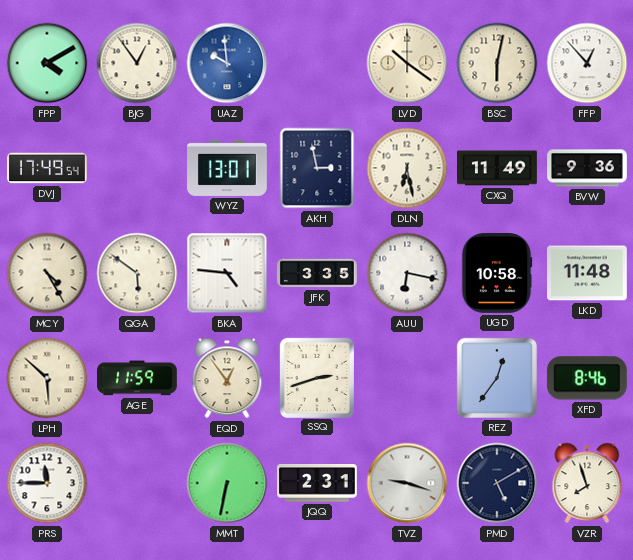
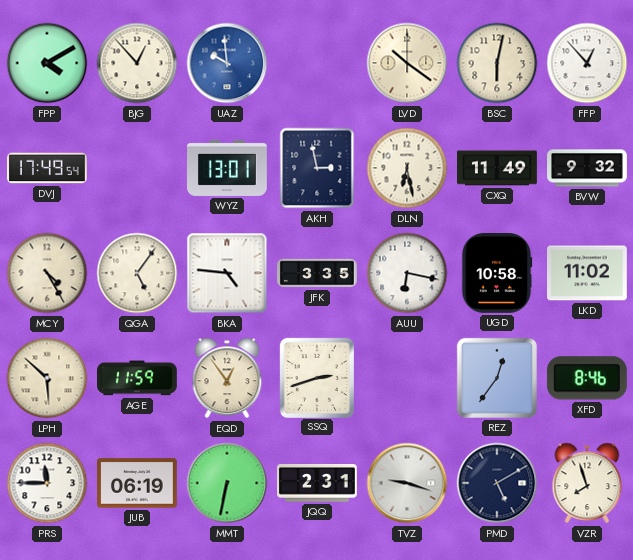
BJG: 12:54 -> 12:53 (137, 63)
BVW: 9:36 -> 9:32 (587, 168)
QGA: 5:51 -> 5:06 (137, 273)
LKD: 11:48 -> 11:02 (588, 273)
JUB: none -> 06:19 (138, 483)
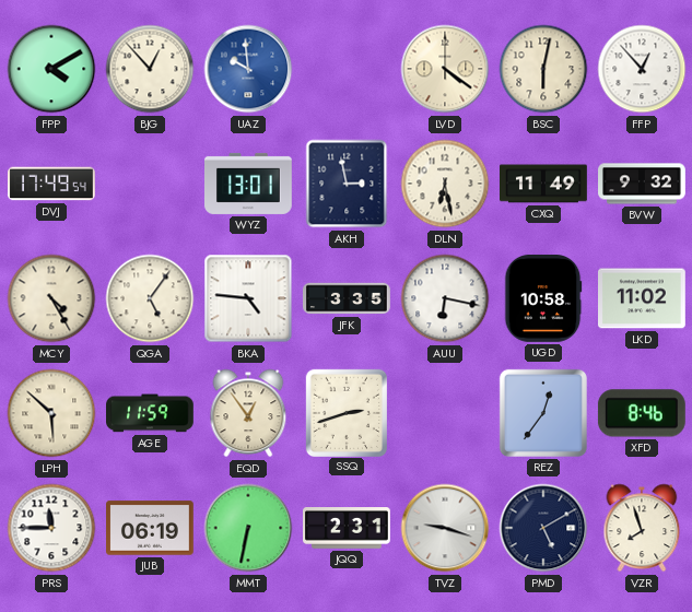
LVD: 10:21 -> 4:21 (445, 69)
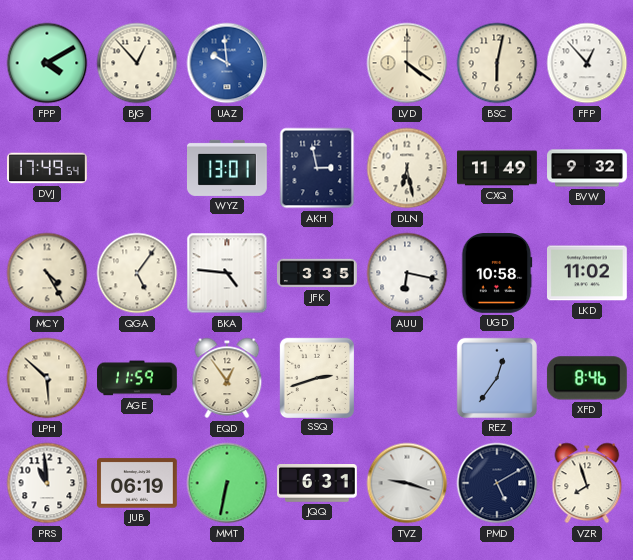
PRS: 11:45 -> 10:59 (47, 483)
JQQ: 2:31 -> 6:31 (318, 484)
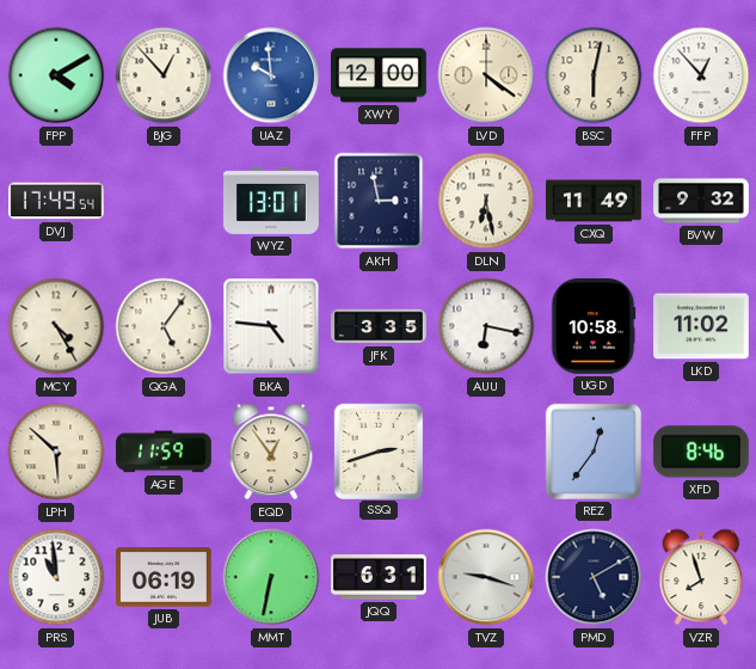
XWY: none -> 12:00 (380, 75)
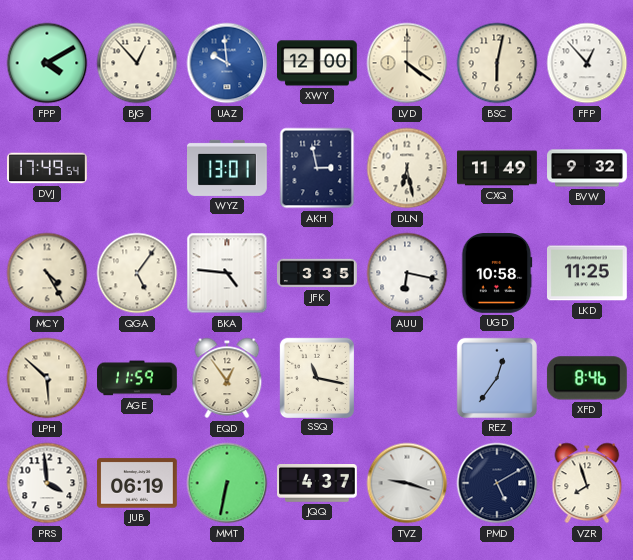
LKD: 11:02 -> 11:25 (588, 273)
SSQ: 2:42 -> 11:17 (316, 377)
PRS: 10:59 -> 3:59 (47, 483)
JQQ: 6:31 -> 4:37 (318, 484)
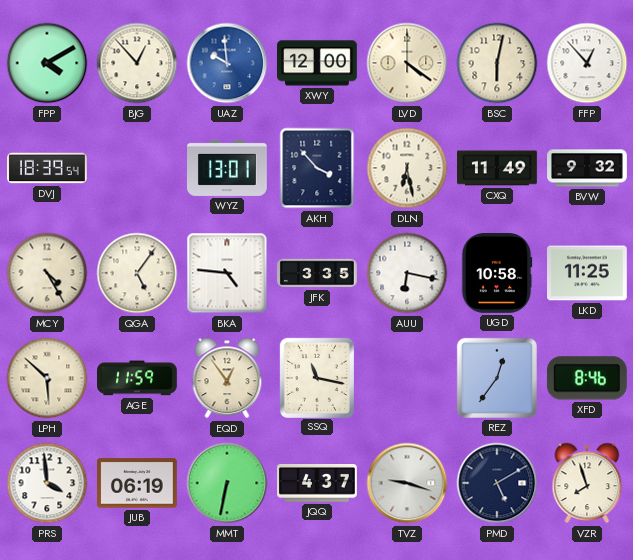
DVJ: 17:49 -> 18:39 (48, 168)
AKH: 2:58 -> 3:53 (317, 168)
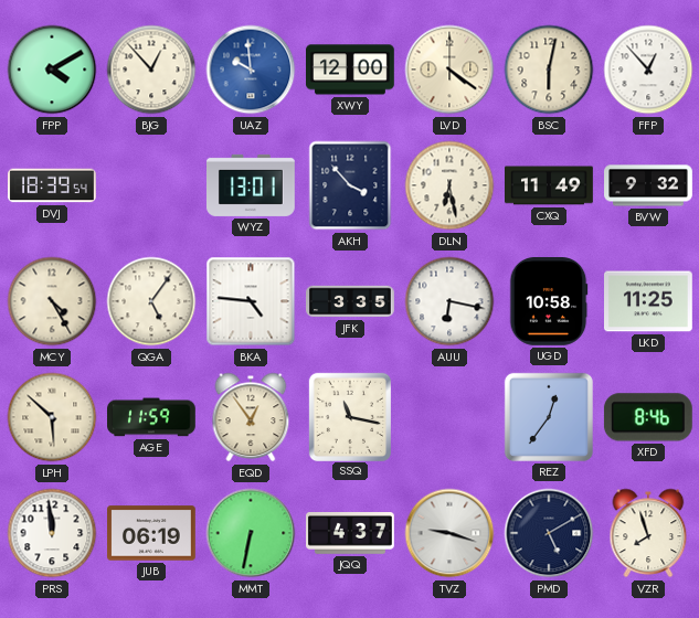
PRS: 3:59 -> 11:59 (52, 533)
